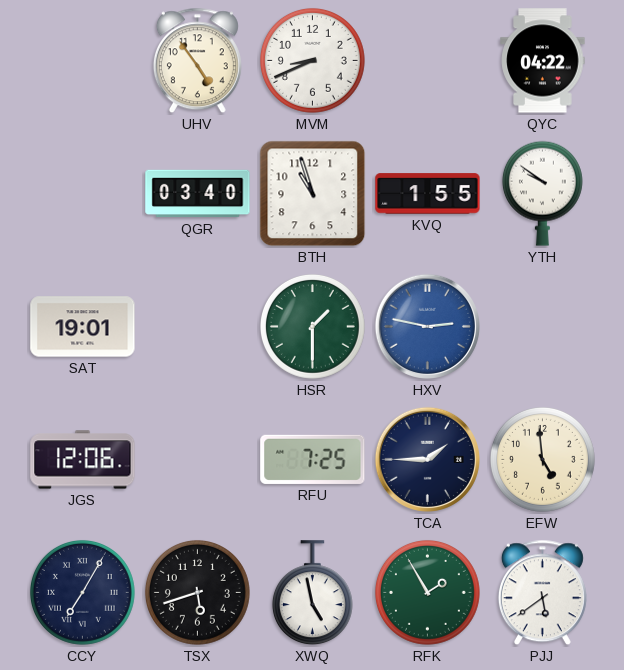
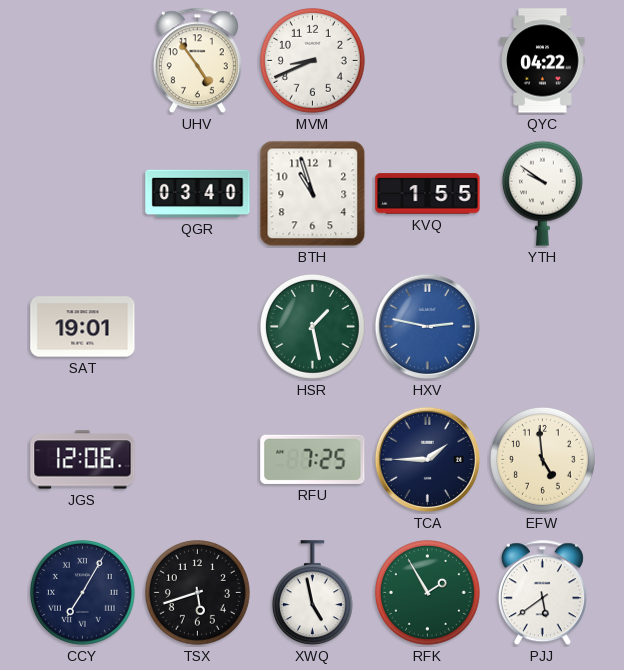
HSR: 1:30 -> 1:28 (312, 326)
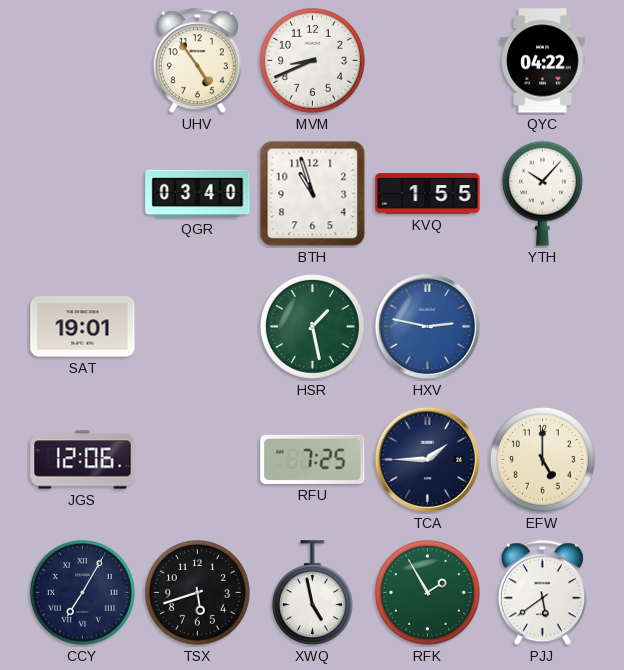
YTH: 9:51 -> 10:07 (542, 193)
EFW: 4:59 -> 5:00 (542, 459)
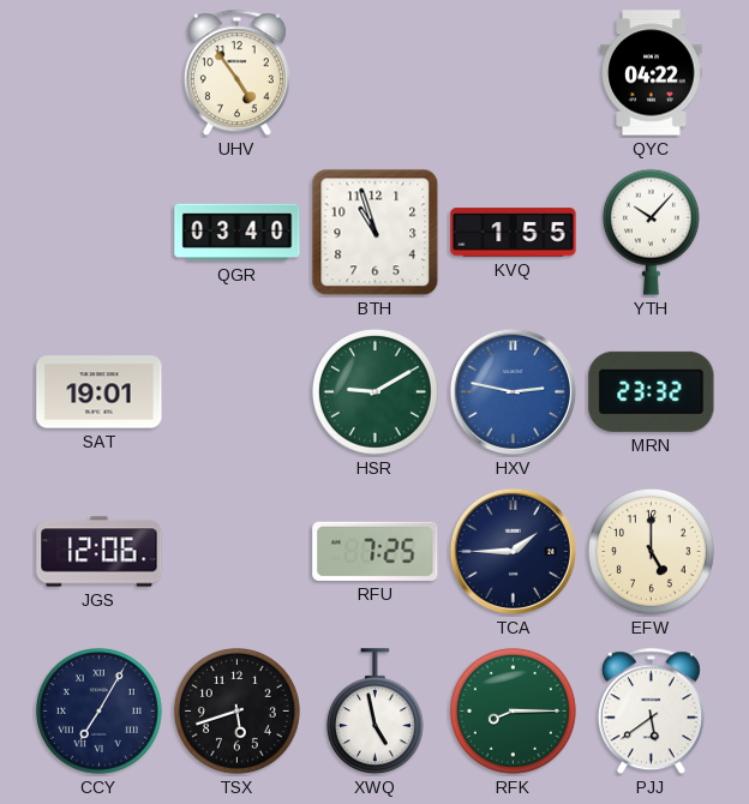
MVM: 8:41 -> none (312, 60)
HSR: 1:28 -> 9:10 (374, 391)
MRN: none -> 23:32 (652, 391)
RFK: 1:55 -> 8:15 (513, 710)
